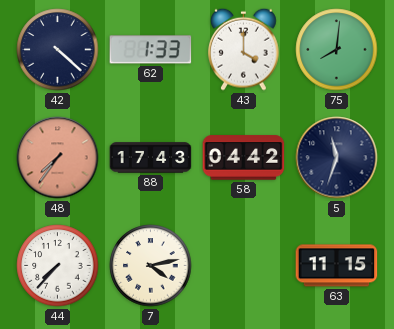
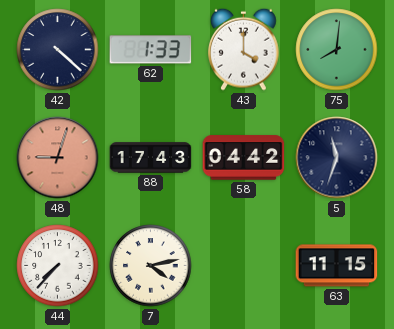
48: 7:36 -> 9:03 (58, 158)
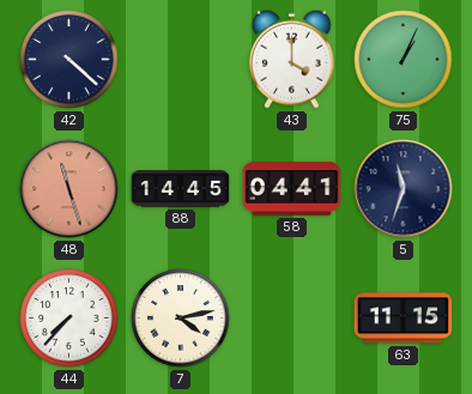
62: 1:33 -> none (151, 50)
75: 8:01 -> 1:04 (404, 60)
48: 9:03 -> 11:27 (69, 189)
88: 17:43 -> 14:45 (181, 189)
58: 04:42 -> 04:41 (292, 189)
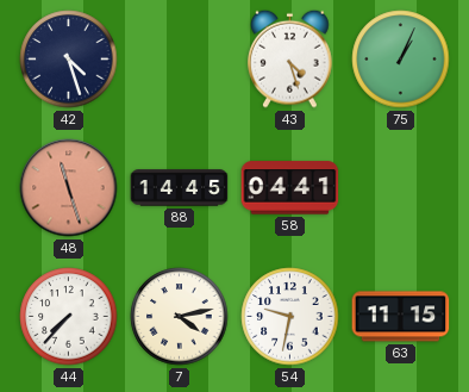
42: 4:22 -> 4:27 (69, 60)
43: 4:00 -> 4:27 (290, 58)
5: 11:33 -> none (404, 189)
54: none -> 9:32 (290, 317)
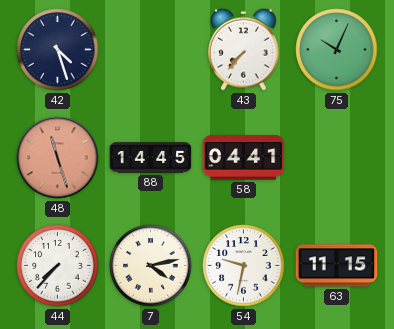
43: 4:27 -> 7:37 (244, 49)
75: 1:04 -> 10:04 (337, 50)
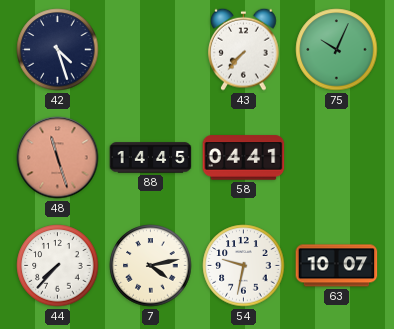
63: 11:15 -> 10:07 (337, 266)
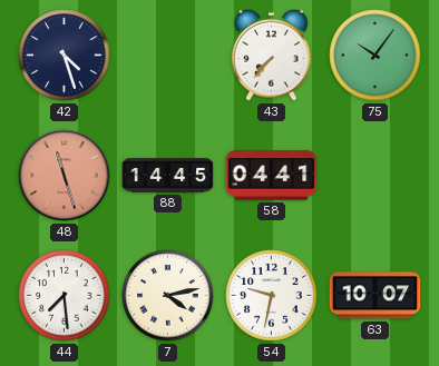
75: 10:04 -> 10:06 (375, 56)
44: 7:37 -> 7:29 (65, 296)
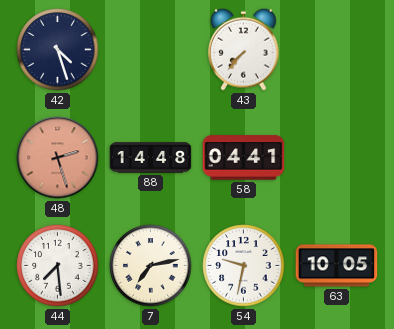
75: 10:06 -> none (375, 56)
48: 11:27 -> 2:27 (58, 158)
88: 14:45 -> 14:48 (151, 158)
7: 4:13 -> 7:13 (151, 266)
63: 10:07 -> 10:05 (337, 266)
